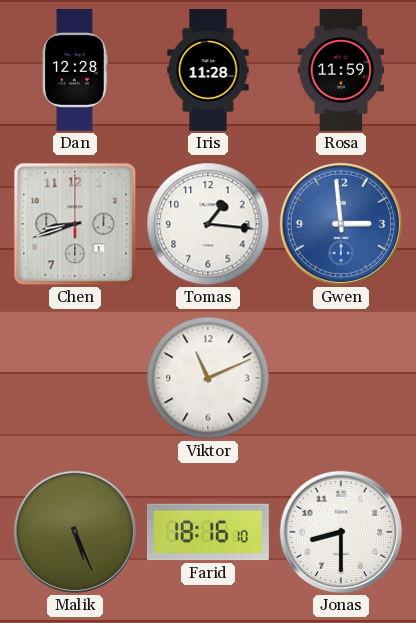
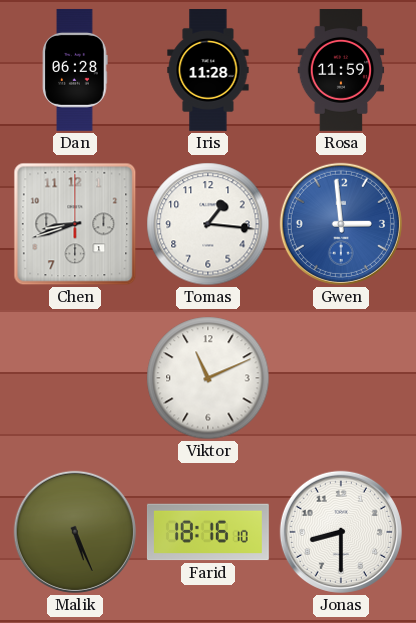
Dan: 12:28 -> 06:28 (75, 70)
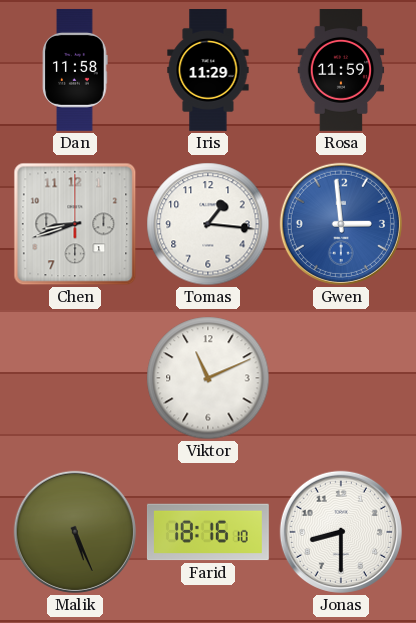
Dan: 06:28 -> 11:58 (75, 70)
Iris: 11:28 -> 11:29 (208, 71)
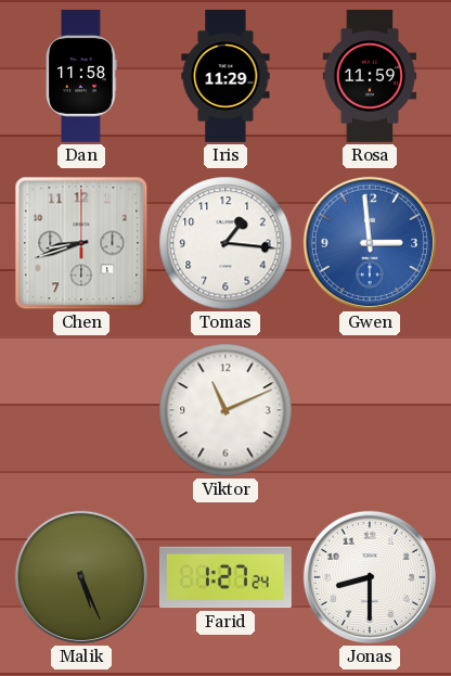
Farid: 18:16 -> 1:27 (225, 577)
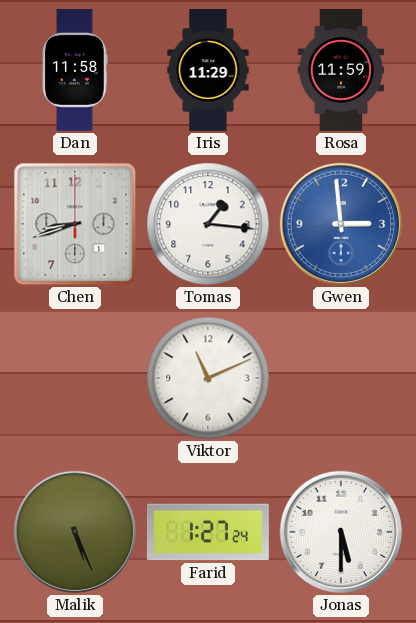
Jonas: 8:30 -> 5:30 (341, 532)
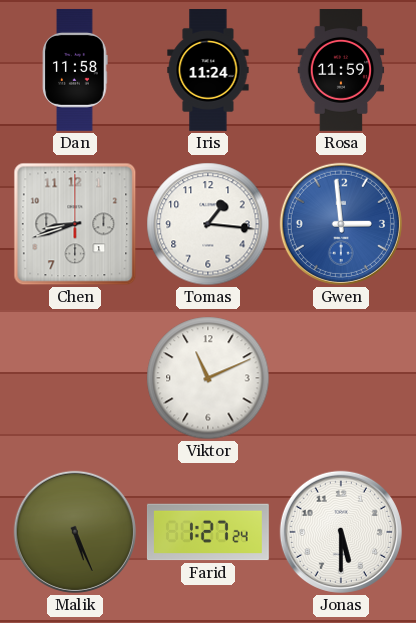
Iris: 11:29 -> 11:24 (208, 71)
